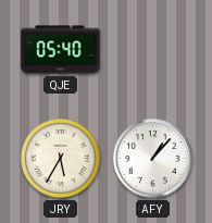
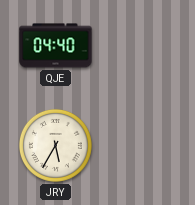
QJE: 05:40 -> 04:40 (56, 46)
AFY: 1:07 -> none (153, 159)
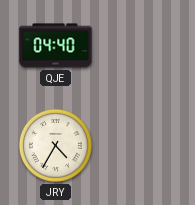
JRY: 5:35 -> 4:35 (55, 145)
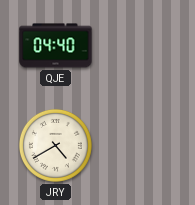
JRY: 4:35 -> 4:40 (55, 145)
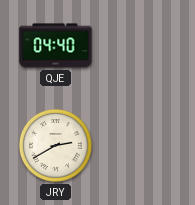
JRY: 4:40 -> 2:40 (55, 145)
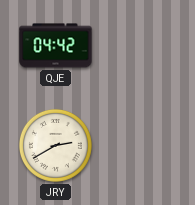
QJE: 04:40 -> 04:42 (56, 46)
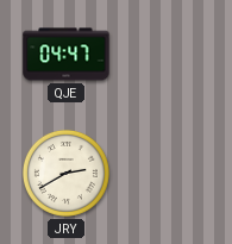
QJE: 04:42 -> 04:47 (67, 55)
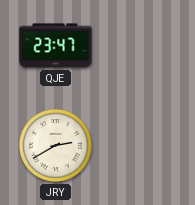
QJE: 04:47 -> 23:47 (56, 46)
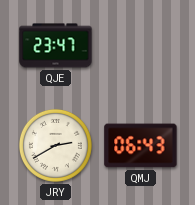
QMJ: none -> 06:43 (141, 146)
